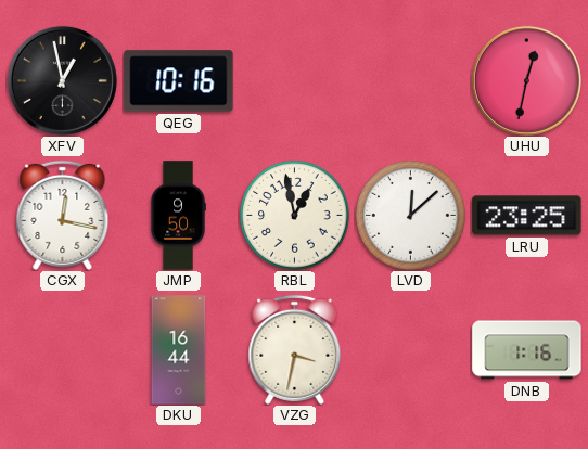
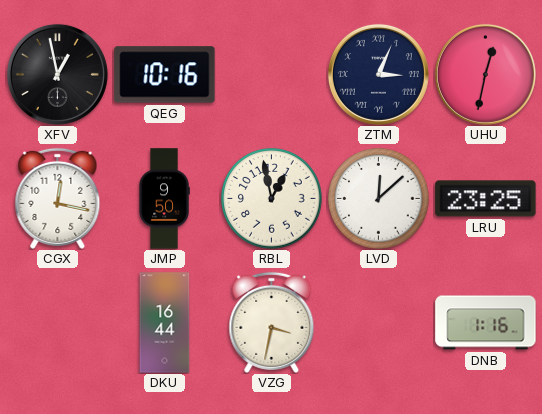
ZTM: none -> 3:04 (378, 74)
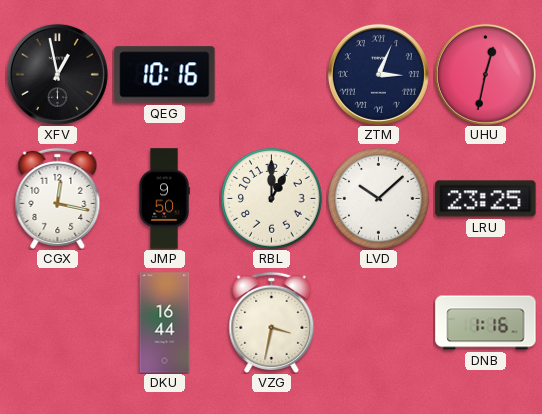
RBL: 12:58 -> 1:00 (272, 199)
LVD: 12:08 -> 10:08 (379, 199)
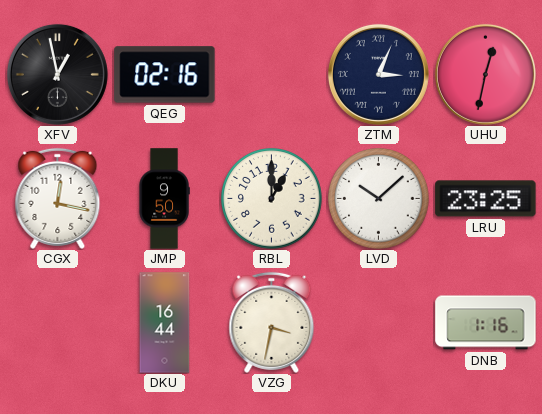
QEG: 10:16 -> 02:16 (165, 75)
